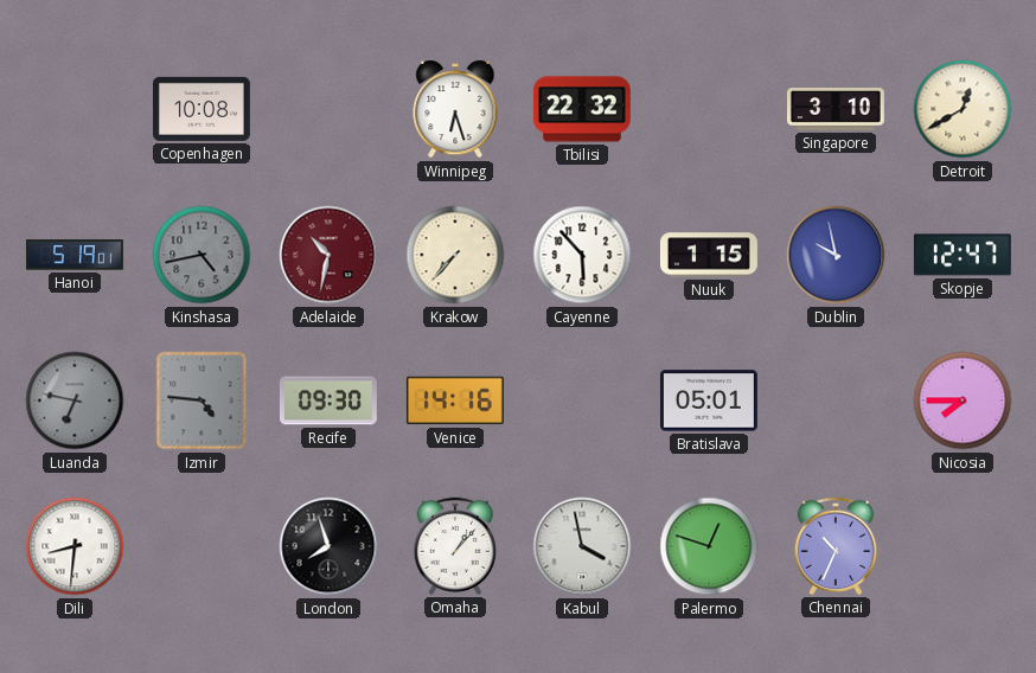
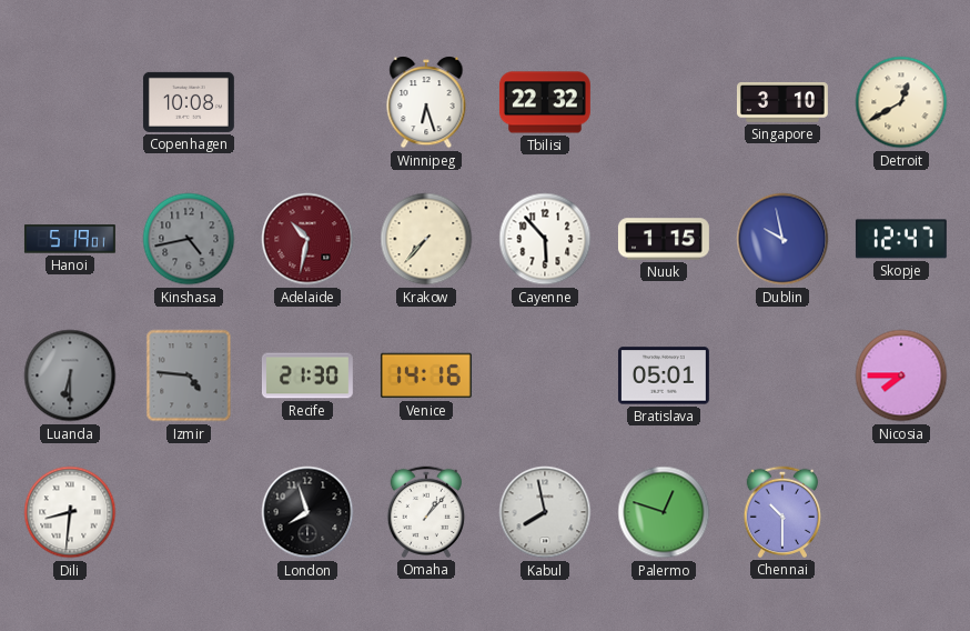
Luanda: 6:47 -> 6:30 (70, 375)
Recife: 09:30 -> 21:30 (307, 375)
Kabul: 3:58 -> 7:58 (545, 512)
Chennai: 10:34 -> 10:30 (781, 512)
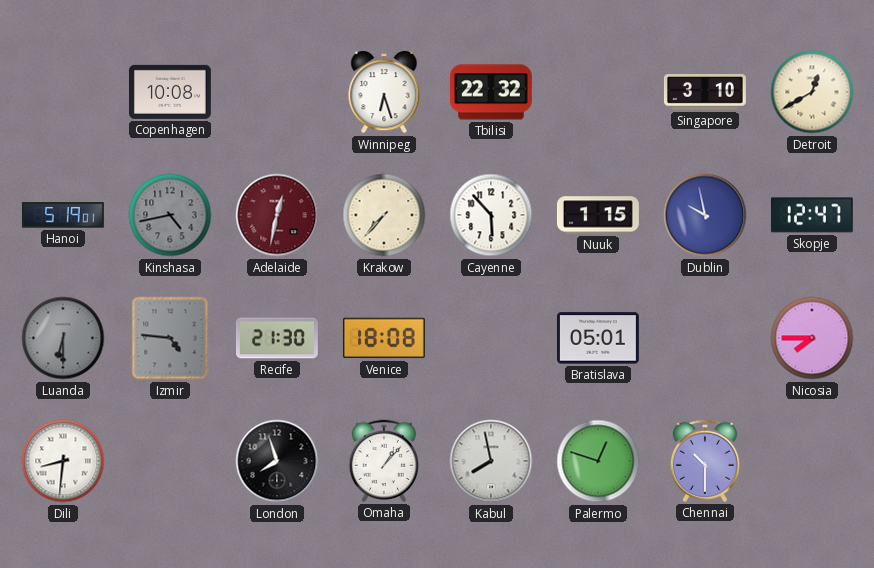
Adelaide: 10:32 -> 12:32 (277, 215)
Venice: 14:16 -> 18:08 (384, 338)
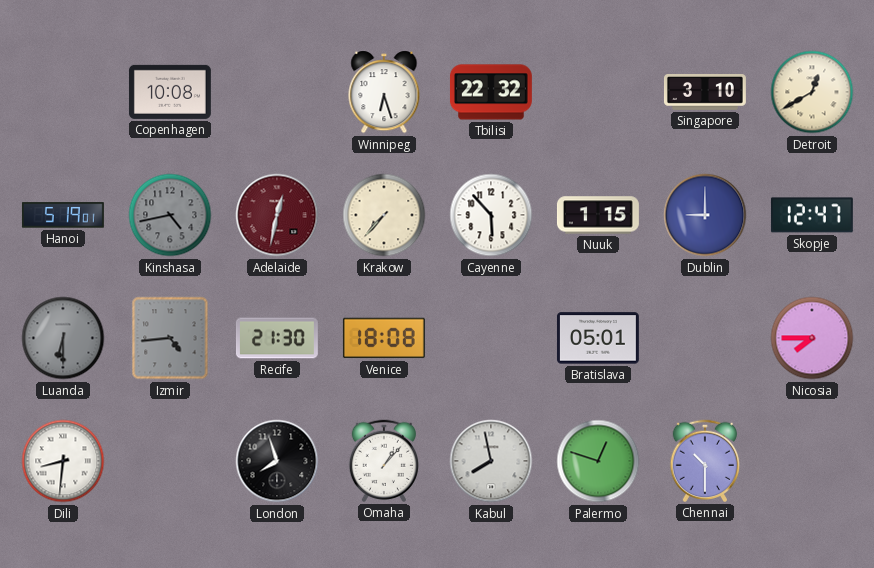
Dublin: 9:58 -> 9:00 (705, 215)
Izmir: 4:46 -> 4:44 (170, 338)
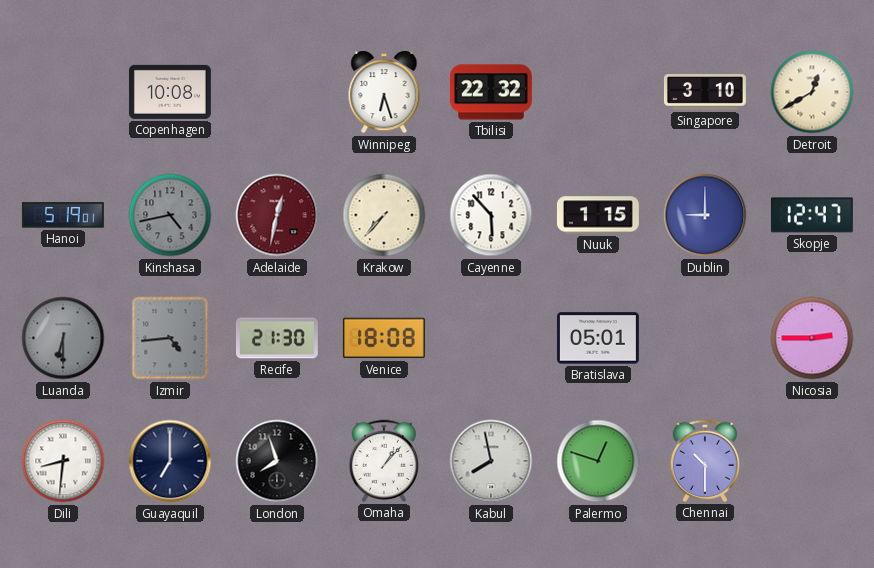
Nicosia: 7:45 -> 2:45 (812, 338)
Guayaquil: none -> 7:00 (170, 461)
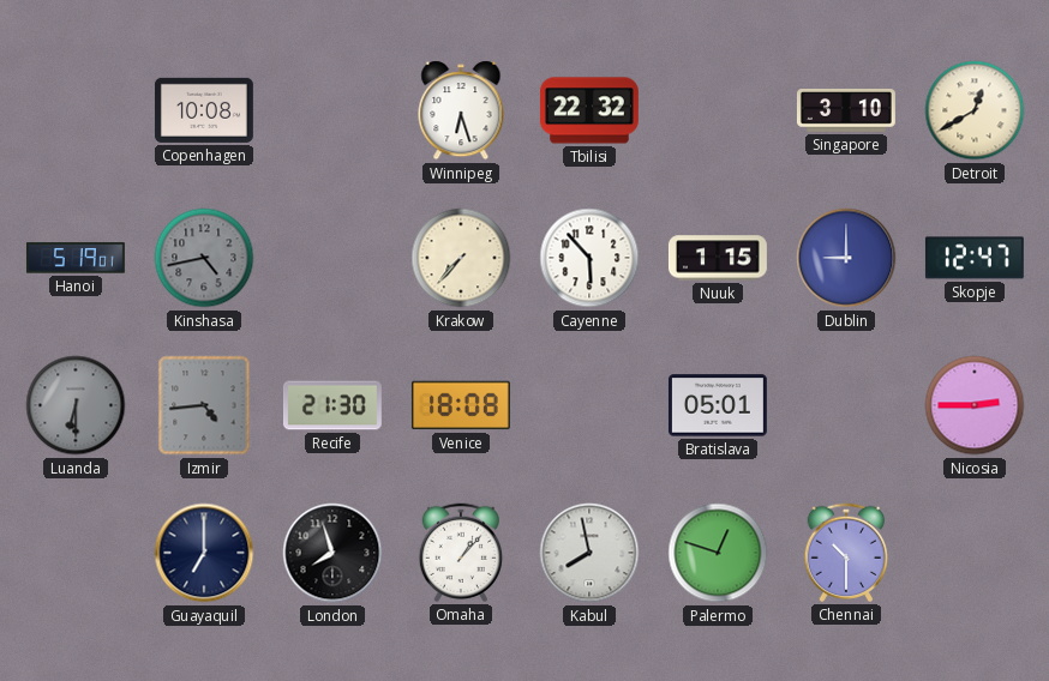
Adelaide: 12:32 -> none (277, 215)
Dili: 8:31 -> none (63, 461)
